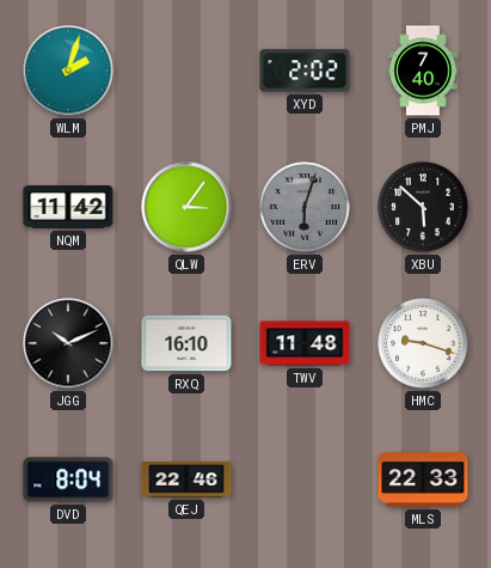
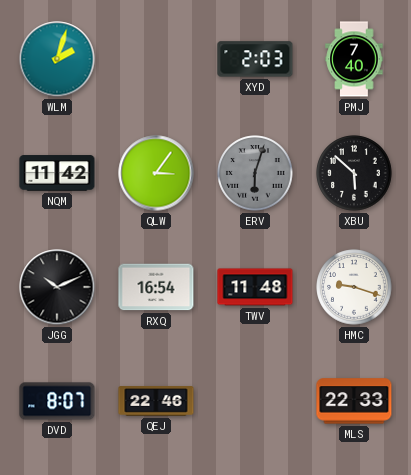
XYD: 2:02 -> 2:03 (255, 59)
RXQ: 16:10 -> 16:54 (156, 287)
DVD: 8:04 -> 8:07 (57, 401)
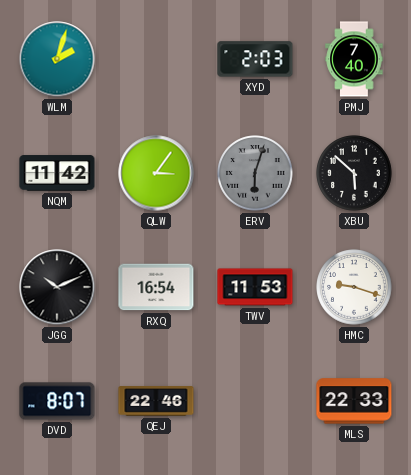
TWV: 11:48 -> 11:53 (255, 287)
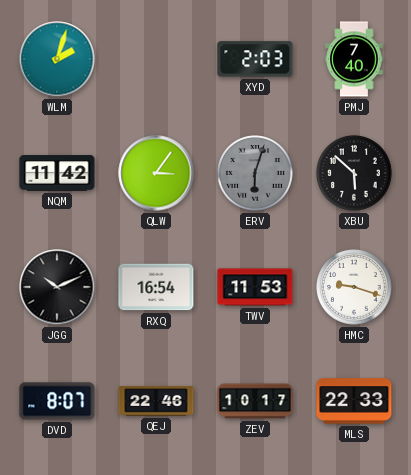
ZEV: none -> 10:17 (255, 401)
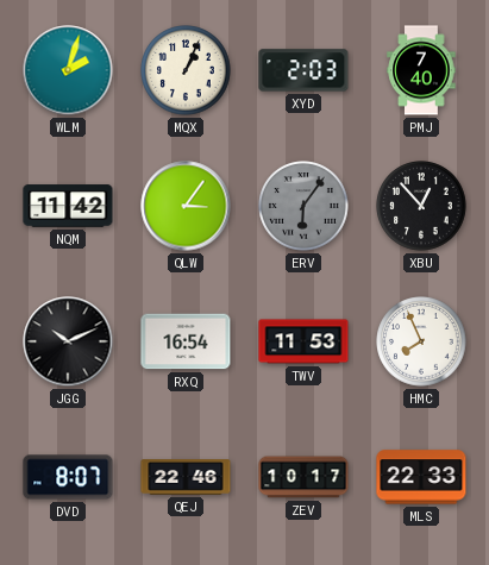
MQX: none -> 1:04 (186, 70)
ERV: 6:03 -> 6:06 (303, 206)
XBU: 5:52 -> 12:53 (421, 206)
HMC: 9:18 -> 7:56 (421, 341)
